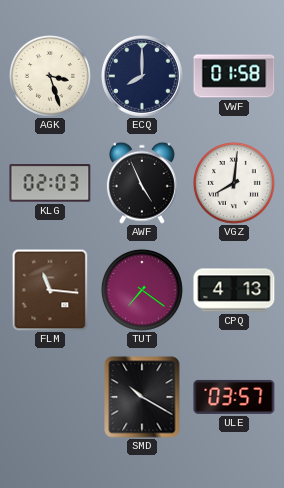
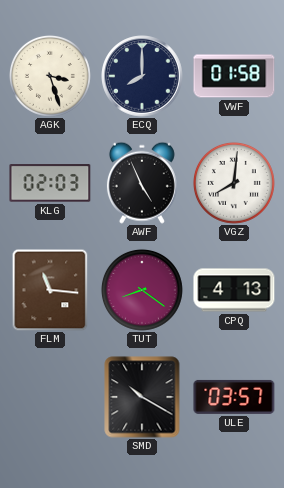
TUT: 7:21 -> 8:21 (142, 290)
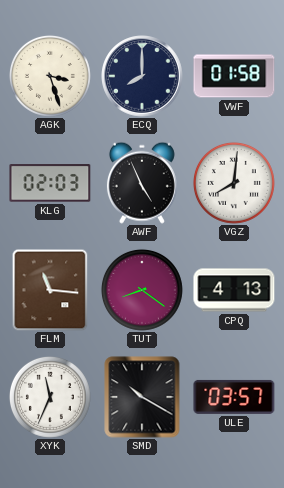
XYK: none -> 11:34 (50, 397)
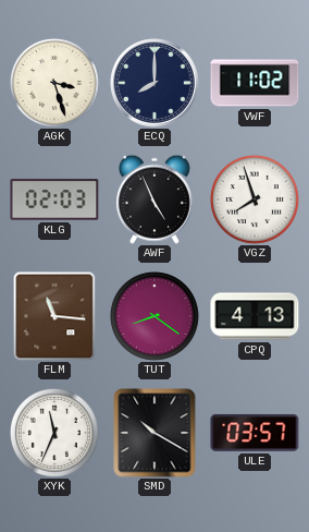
VWF: 01:58 -> 11:02 (255, 83)
VGZ: 8:01 -> 7:57 (255, 199)
